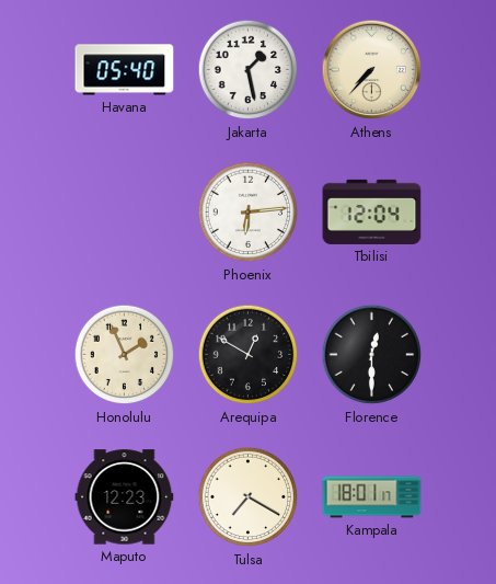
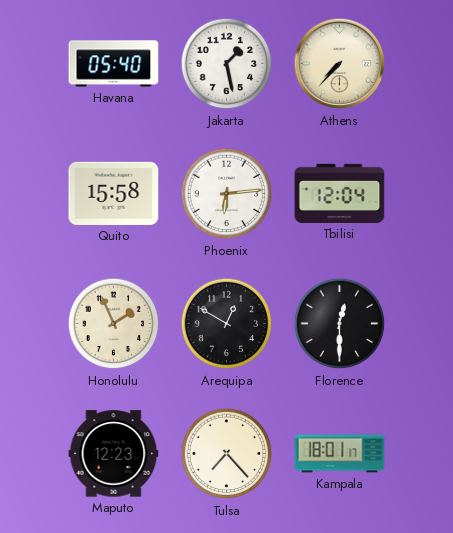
Quito: none -> 15:58 (114, 193)
Tulsa: 7:20 -> 7:23 (227, 454)
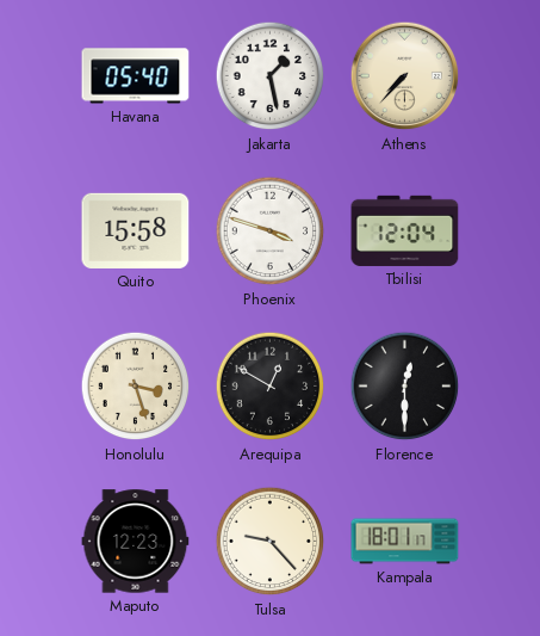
Phoenix: 6:14 -> 3:48 (271, 231)
Honolulu: 1:56 -> 3:27 (136, 387)
Tulsa: 7:23 -> 9:23 (271, 542)
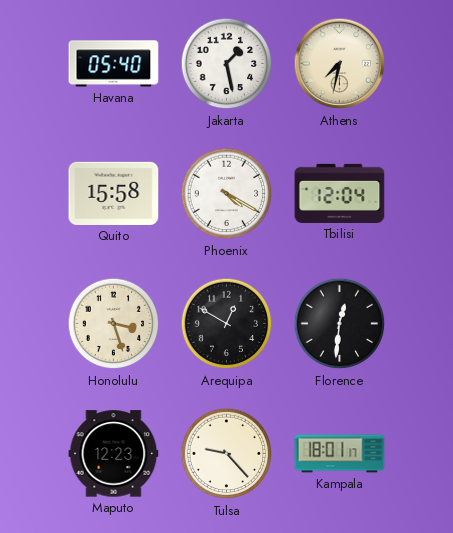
Athens: 7:37 -> 7:32 (340, 64)
Phoenix: 3:48 -> 4:20 (227, 194)
Florence: 12:30 -> 12:31 (340, 324)
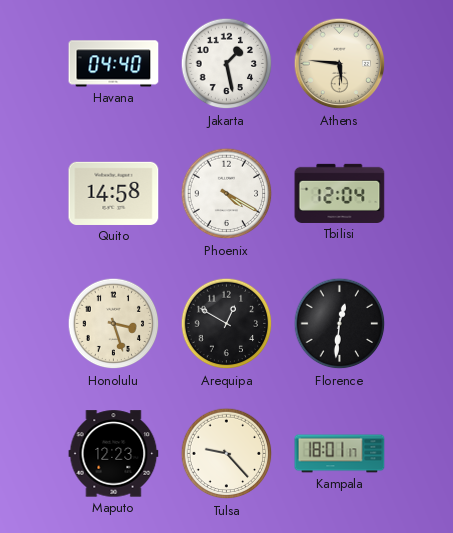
Havana: 05:40 -> 04:40 (114, 64)
Athens: 7:32 -> 5:46 (340, 64)
Quito: 15:58 -> 14:58 (114, 193)
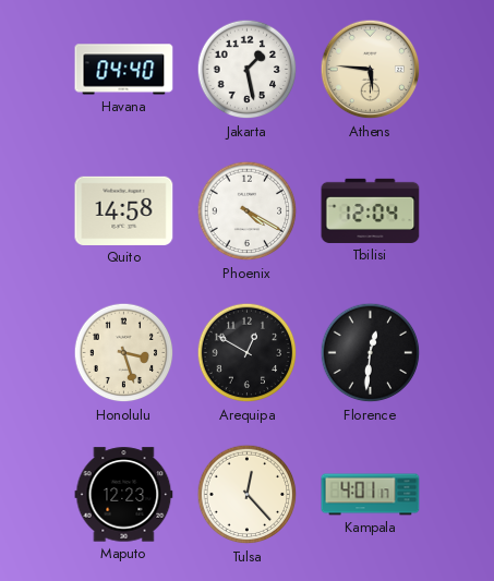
Tulsa: 9:23 -> 12:23 (248, 495)
Kampala: 18:01 -> 4:01 (371, 495)
